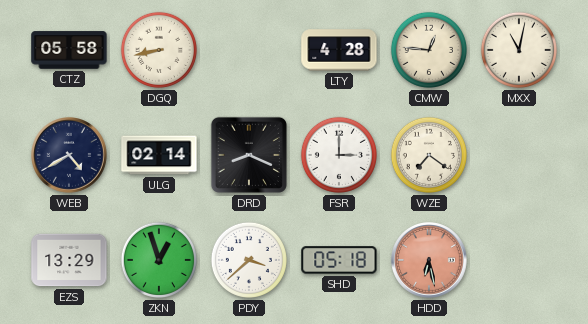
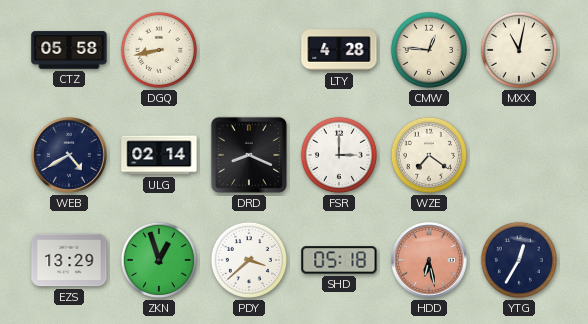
YTG: none -> 12:35 (519, 260)
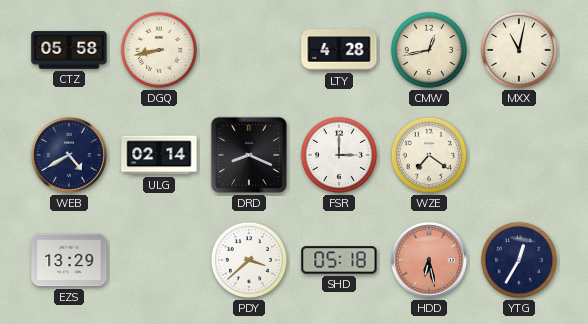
CMW: 12:46 -> 12:43 (429, 50)
ZKN: 12:57 -> none (159, 260)
